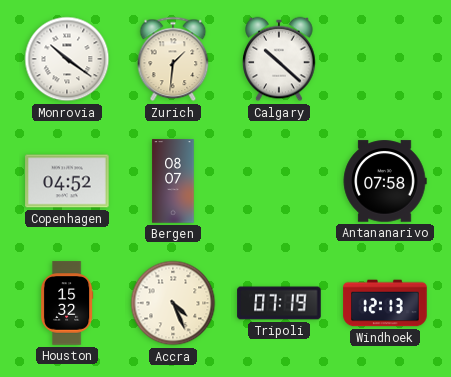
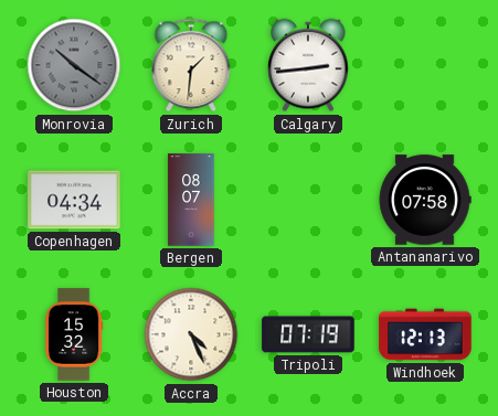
Monrovia dial: white -> grey (74, 65)
Calgary: 10:22 -> 2:44 (308, 65)
Copenhagen: 04:52 -> 04:34 (74, 200)
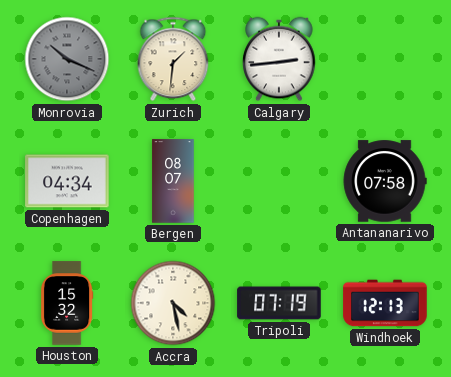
Monrovia: 10:21 -> 10:19 (67, 59)
Accra: 4:26 -> 4:28 (173, 303)
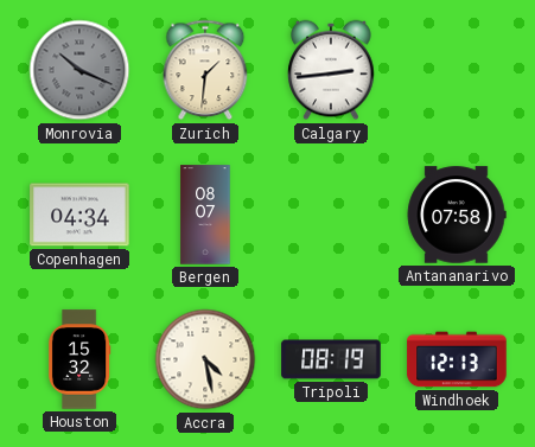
Tripoli: 07:19 -> 08:19 (331, 359)
